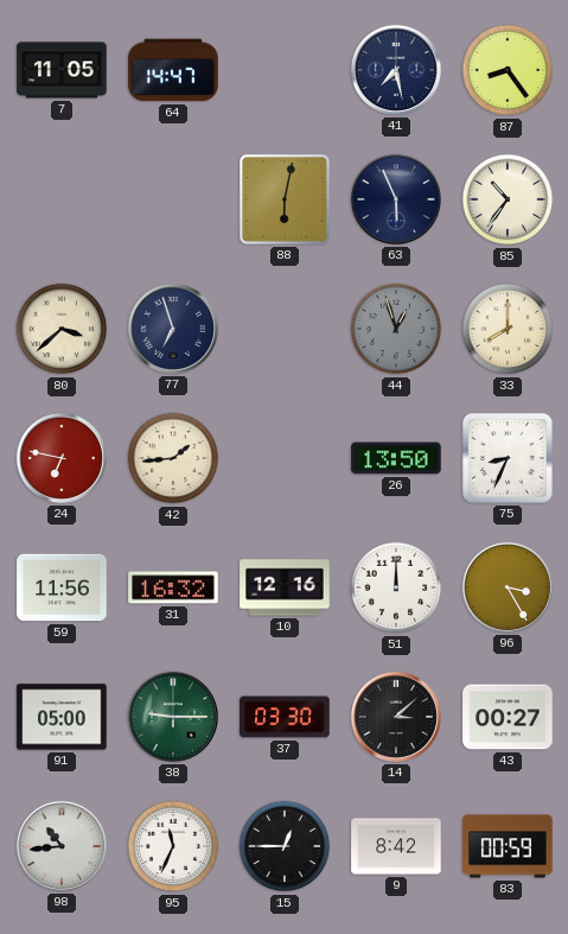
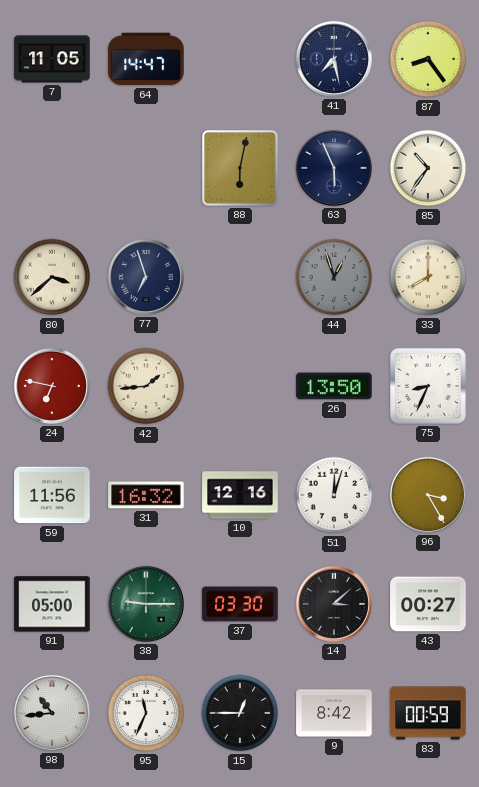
51: 12:00 -> 12:03 (334, 495)
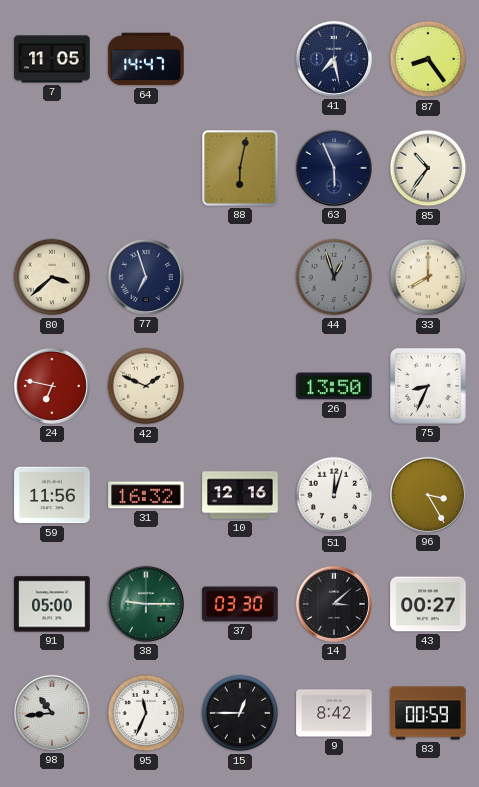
42: 1:44 -> 1:49 (146, 386)
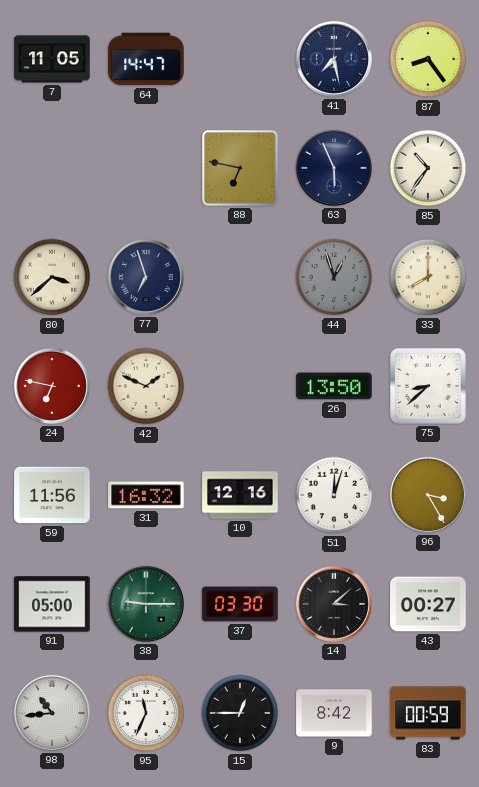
88: 6:02 -> 6:47 (240, 168)
75: 8:34 -> 8:38 (428, 386)
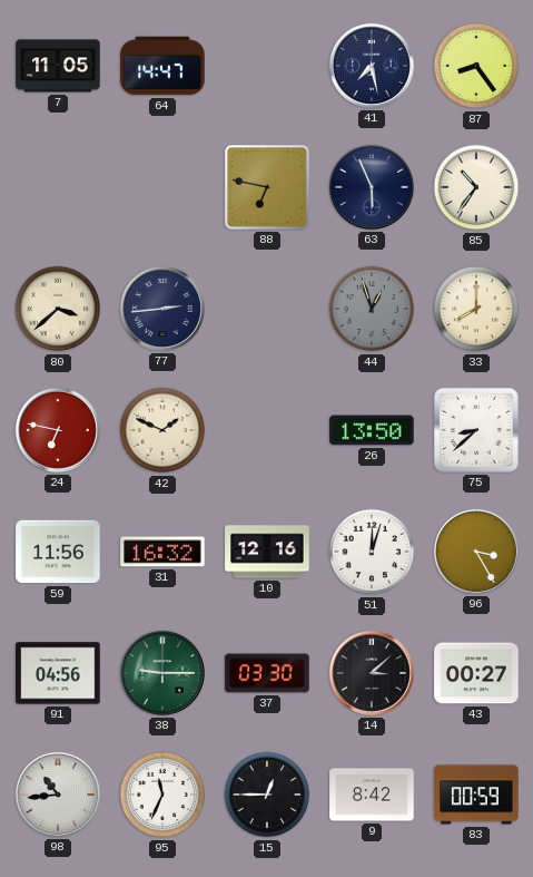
77: 6:57 -> 2:44 (162, 309)
91: 05:00 -> 04:56 (58, 673)
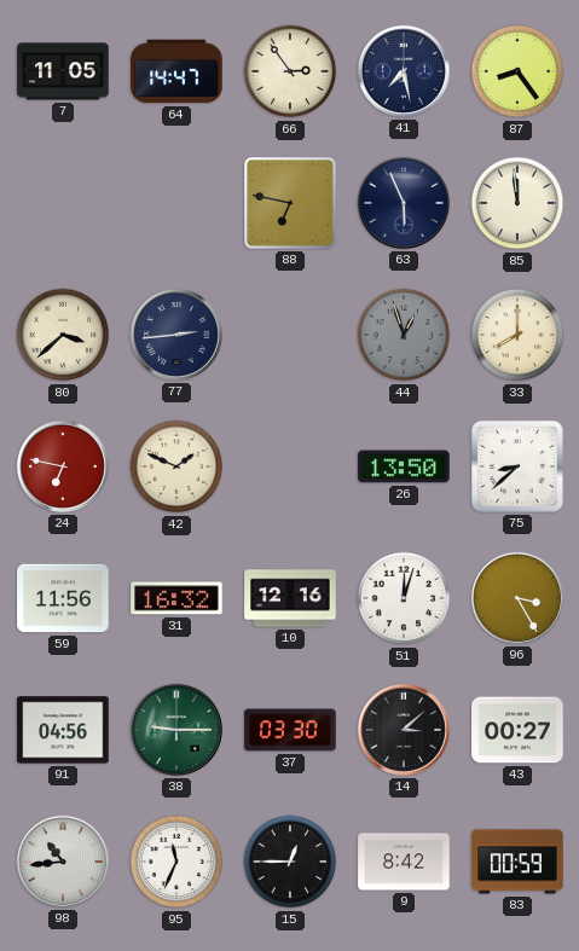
66: none -> 2:54 (290, 71)
85: 10:36 -> 11:59 (517, 203)
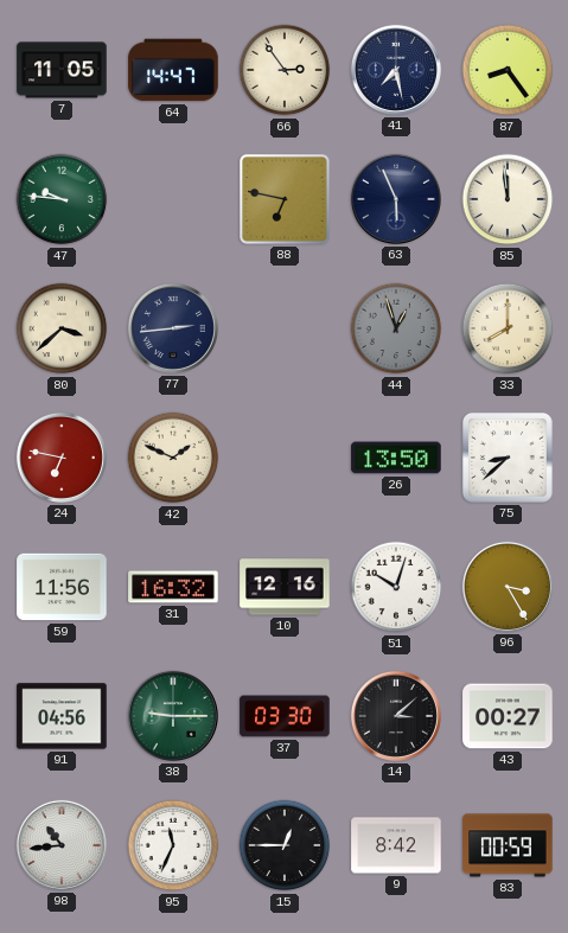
47: none -> 9:46 (62, 199)
51: 12:03 -> 10:03 (396, 587)
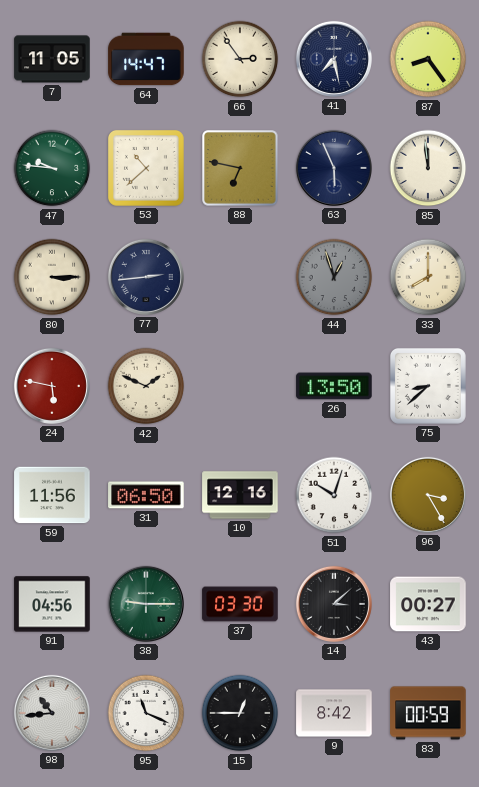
53: none -> 10:38 (146, 168)
80: 3:38 -> 3:15 (52, 277)
24: 6:47 -> 5:47 (52, 386)
31: 16:32 -> 06:50 (146, 495)
95: 11:34 -> 11:19 (146, 713)
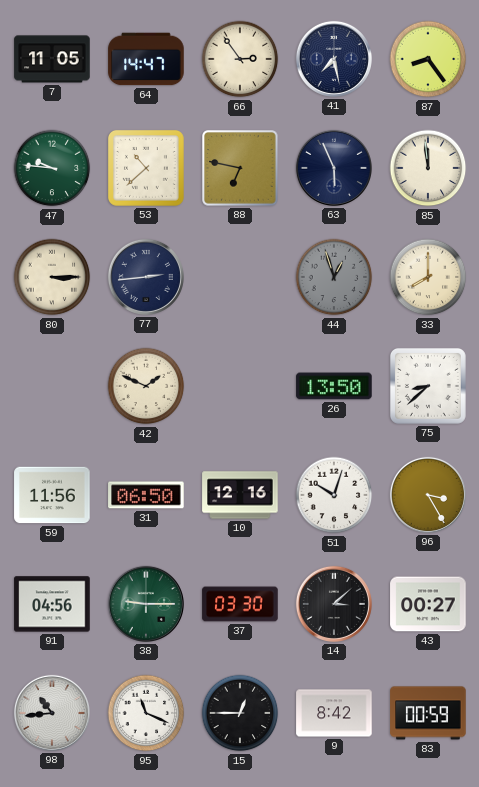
24: 5:47 -> none (52, 386)
